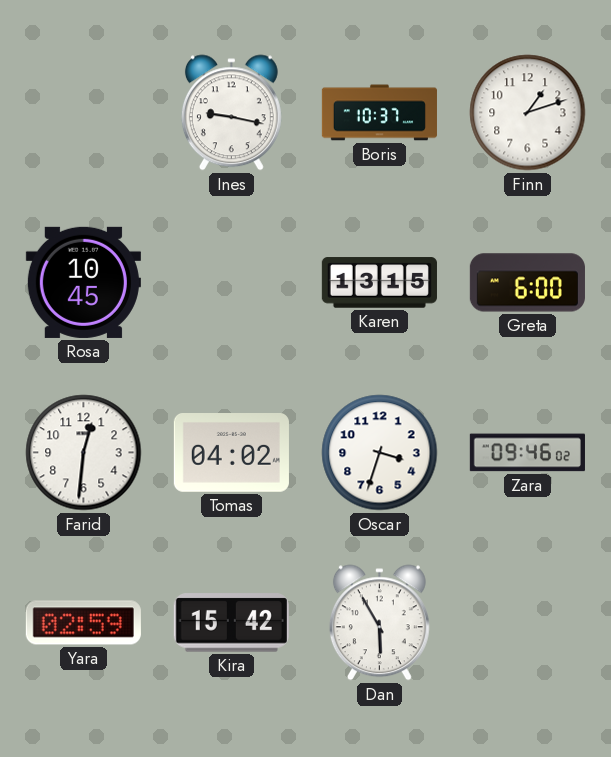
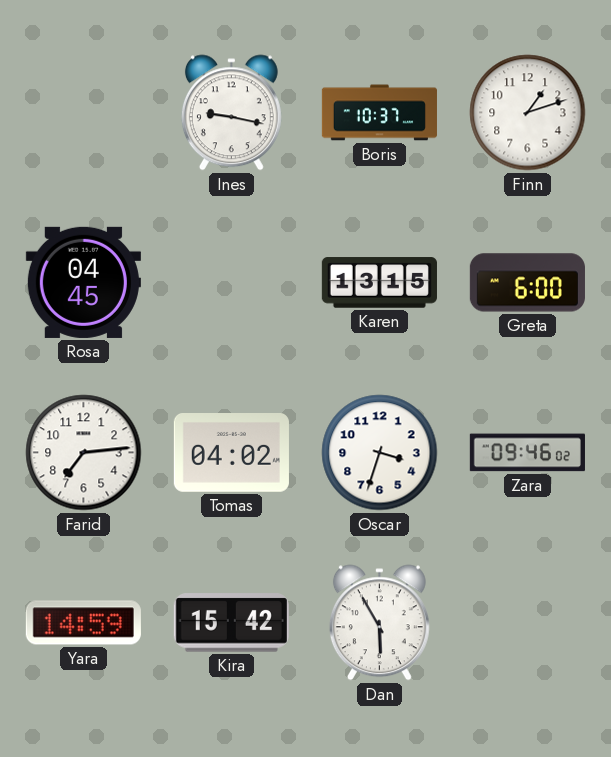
Rosa: 10:45 -> 04:45 (83, 282)
Farid: 12:31 -> 7:14 (84, 453)
Yara: 02:59 -> 14:59 (83, 623)
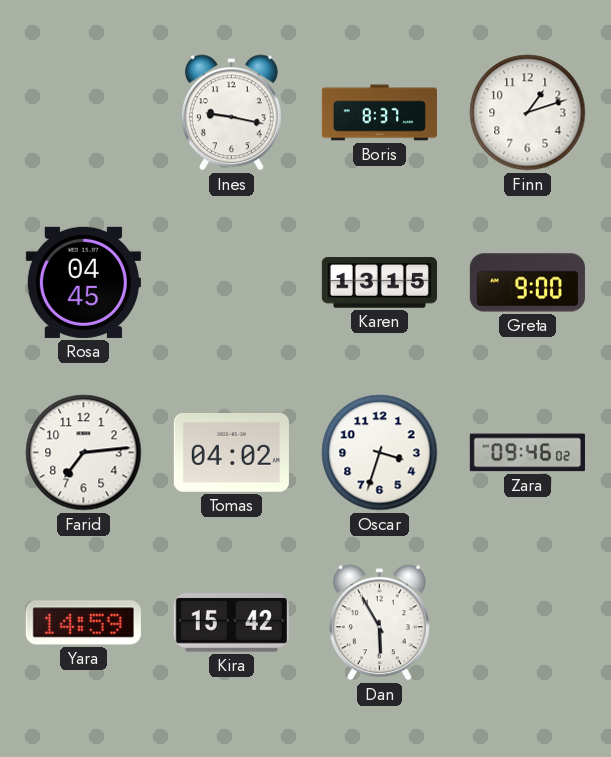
Boris: 10:37 -> 8:37 (379, 113)
Greta: 6:00 -> 9:00 (527, 283)
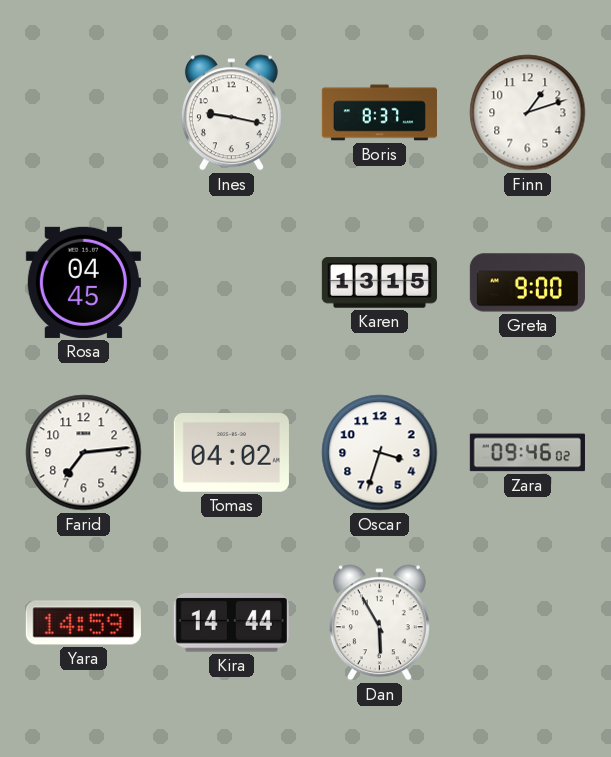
Kira: 15:42 -> 14:44 (231, 623)
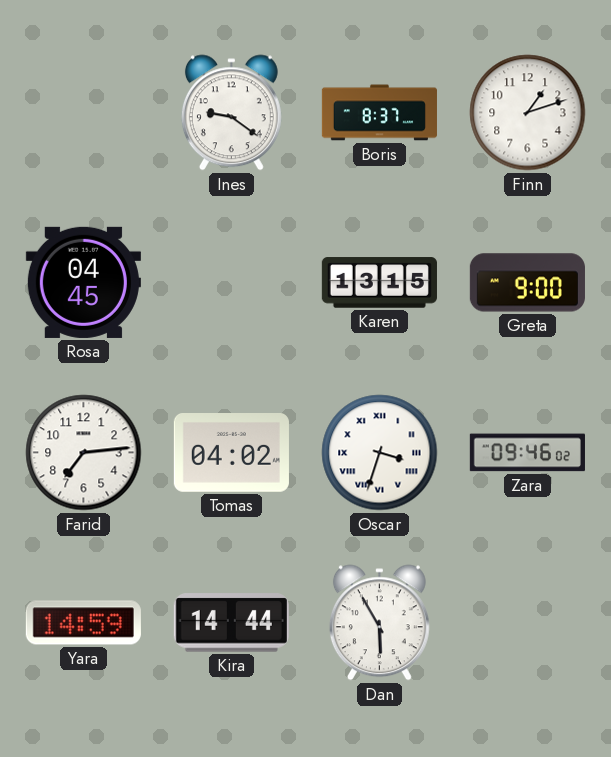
Ines: 9:17 -> 9:21 (231, 113)
Oscar numerals: Arabic -> Roman (380, 453)
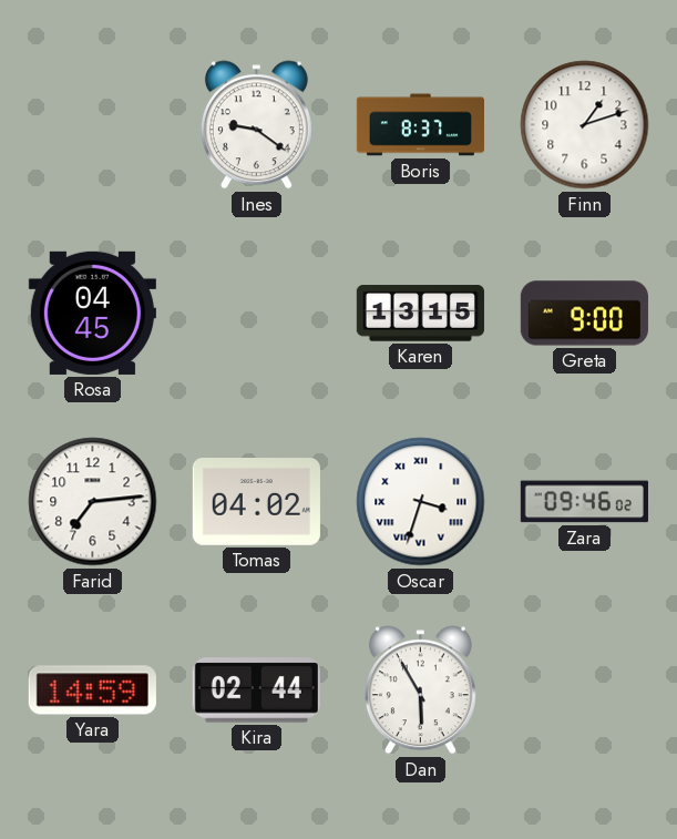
Kira: 14:44 -> 02:44 (256, 690)
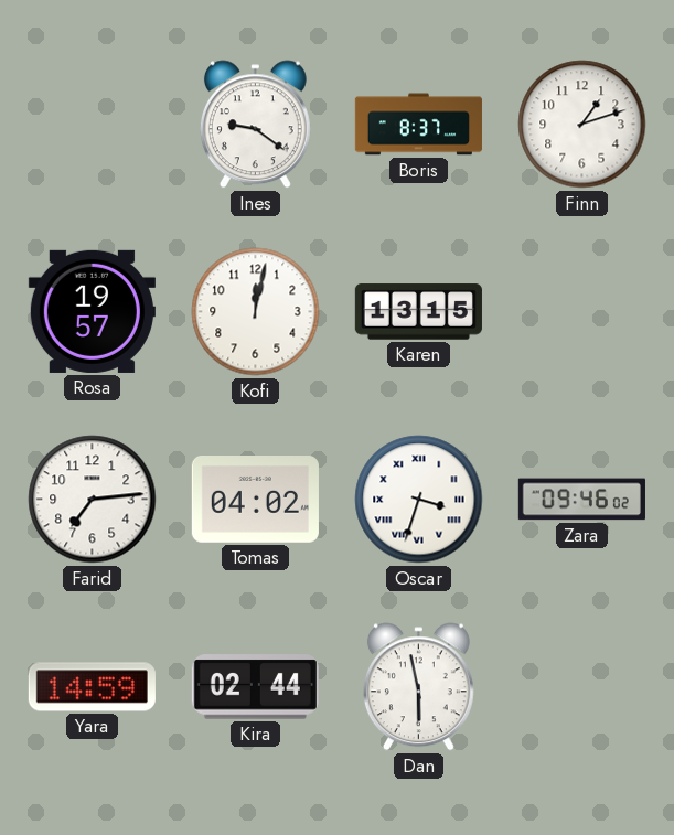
Rosa: 04:45 -> 19:57 (92, 311)
Kofi: none -> 12:02 (256, 312)
Greta: 9:00 -> none (584, 314)
Dan: 5:55 -> 5:58 (418, 687)
